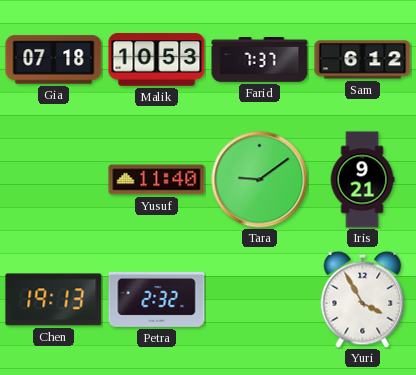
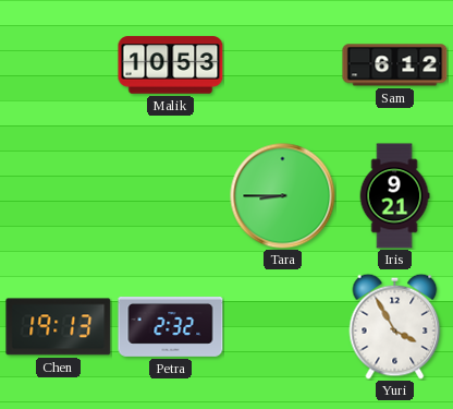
Gia: 07:18 -> none (54, 60)
Farid: 7:37 -> none (260, 60)
Yusuf: 11:40 -> none (157, 180)
Tara: 9:09 -> 8:45 (283, 196)
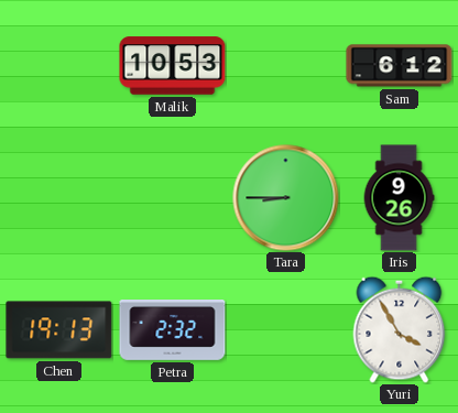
Iris: 9:21 -> 9:26 (399, 198)
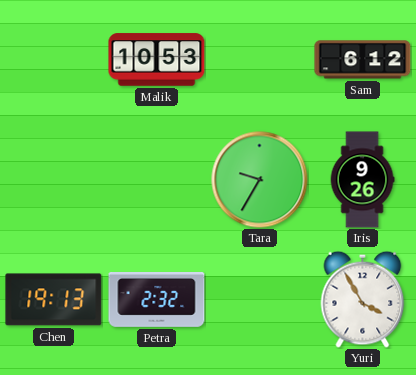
Tara: 8:45 -> 9:35 (260, 180)
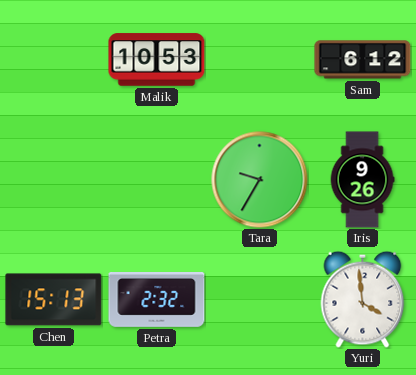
Chen: 19:13 -> 15:13 (54, 300)
Yuri: 3:55 -> 3:59 (363, 299)
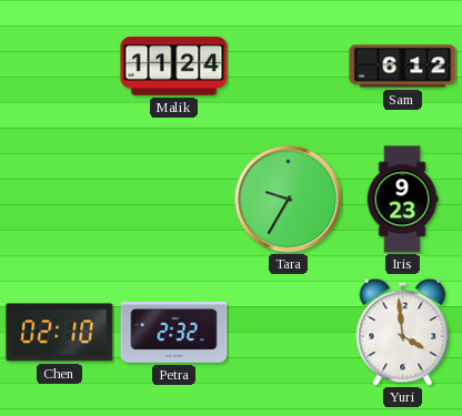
Malik: 10:53 -> 11:24 (174, 67)
Iris: 9:26 -> 9:23 (402, 200)
Chen: 15:13 -> 02:10 (60, 333)
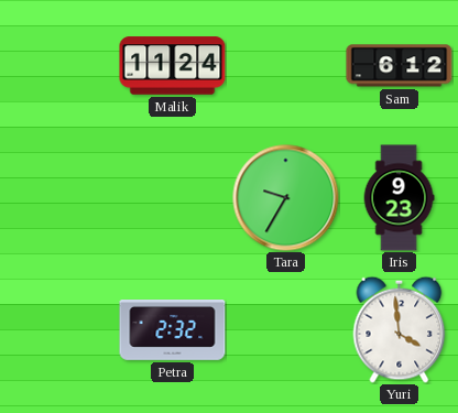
Chen: 02:10 -> none (60, 333)
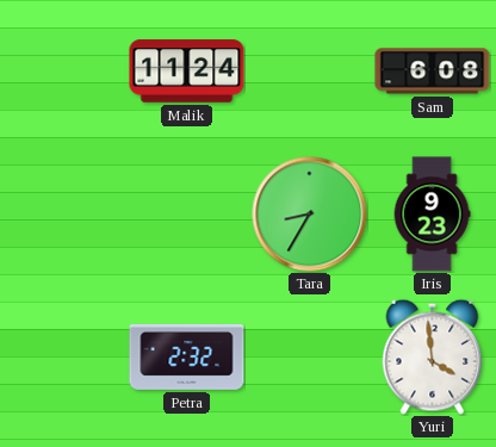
Sam: 6:12 -> 6:08 (433, 72)
Tara: 9:35 -> 8:35 (310, 215)
